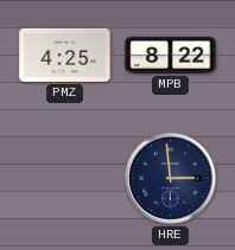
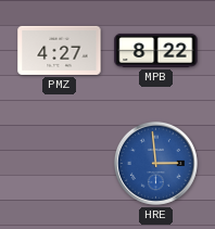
PMZ: 4:25 -> 4:27 (60, 50)
HRE dial: navy -> blue (155, 163)
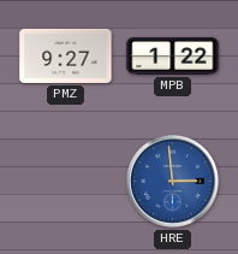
PMZ: 4:27 -> 9:27 (66, 55)
MPB: 8:22 -> 1:22 (173, 55)
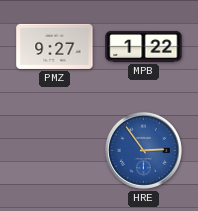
HRE: 2:59 -> 2:54 (143, 150)
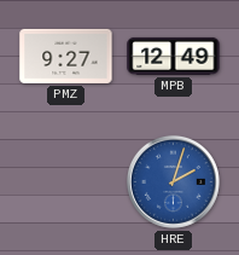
MPB: 1:22 -> 12:49 (174, 56)
HRE: 2:54 -> 2:03 (173, 181)
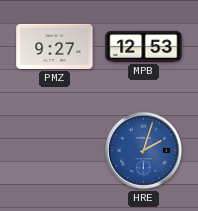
MPB: 12:49 -> 12:53 (144, 46)
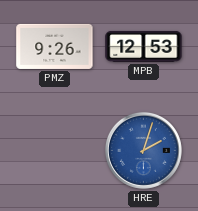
PMZ: 9:27 -> 9:26 (55, 46)
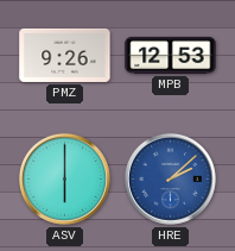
ASV: none -> 6:00 (64, 178)
HRE: 2:03 -> 2:08 (170, 178)
